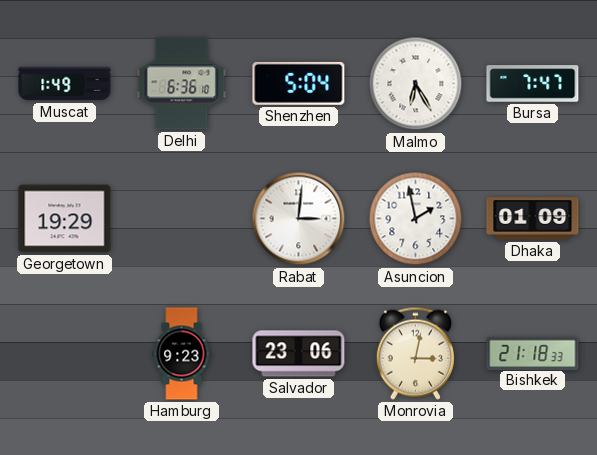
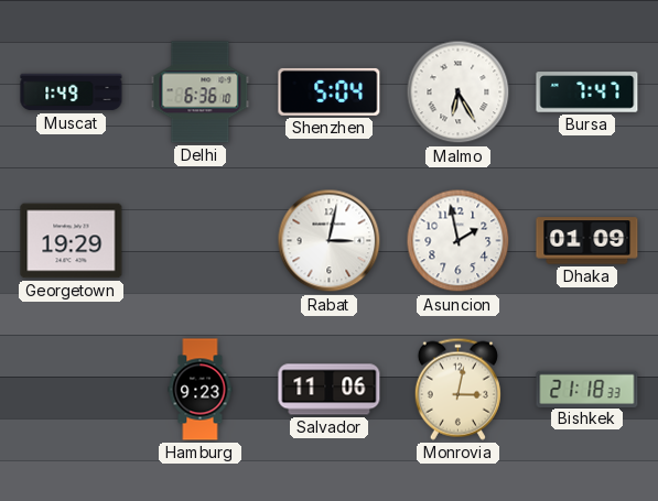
Rabat: 3:01 -> 3:02 (330, 241)
Salvador: 23:06 -> 11:06 (330, 390)
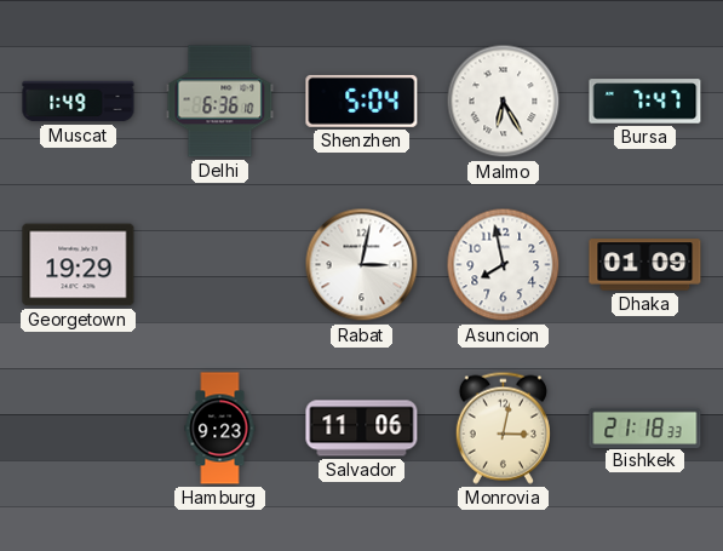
Asuncion: 1:58 -> 7:58 (504, 265)
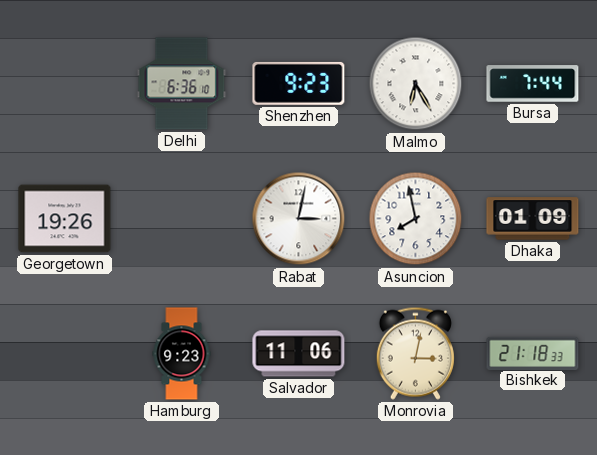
Muscat: 1:49 -> none (79, 102)
Shenzhen: 5:04 -> 9:23 (299, 83)
Bursa: 7:47 -> 7:44 (533, 84)
Georgetown: 19:29 -> 19:26 (65, 219)
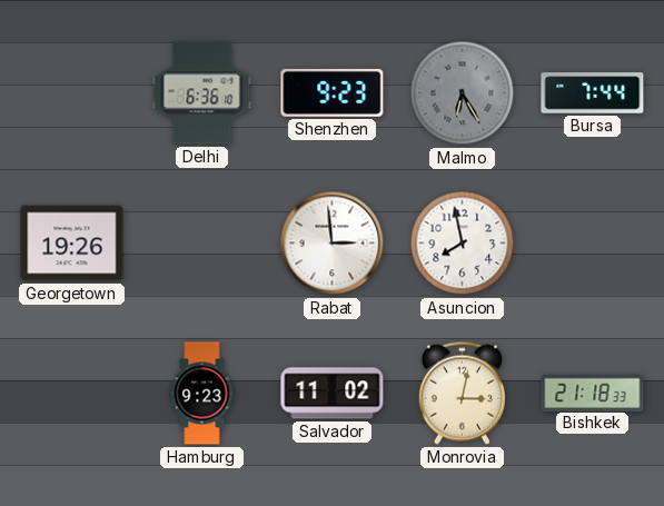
Malmo dial: white -> grey (463, 93)
Rabat: 3:02 -> 2:59 (333, 244)
Dhaka: 01:09 -> none (533, 219)
Salvador: 11:06 -> 11:02 (333, 394)
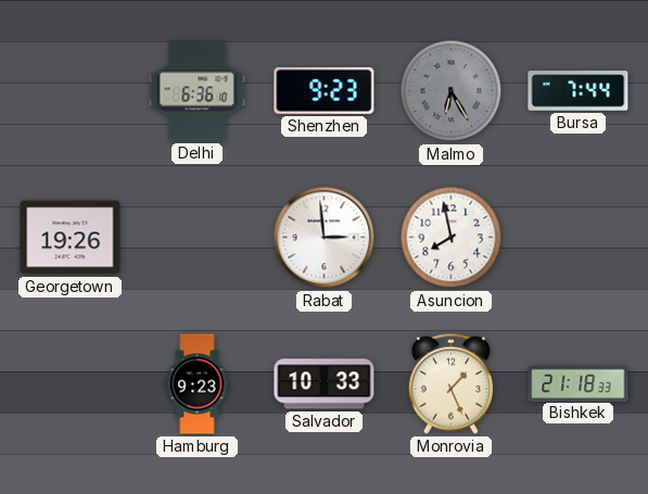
Salvador: 11:02 -> 10:33 (325, 384)
Monrovia: 3:02 -> 1:26 (450, 383)
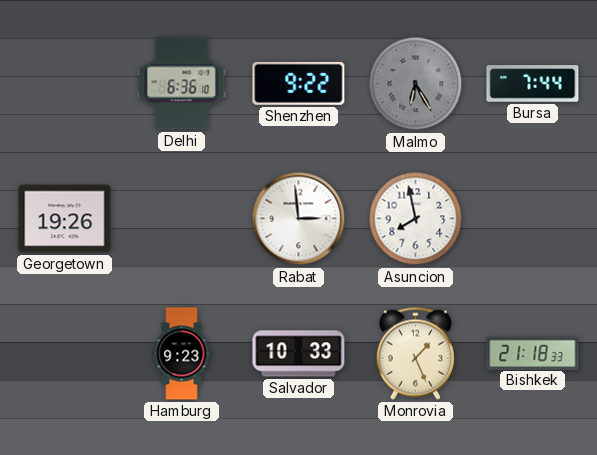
Shenzhen: 9:23 -> 9:22 (299, 83)
